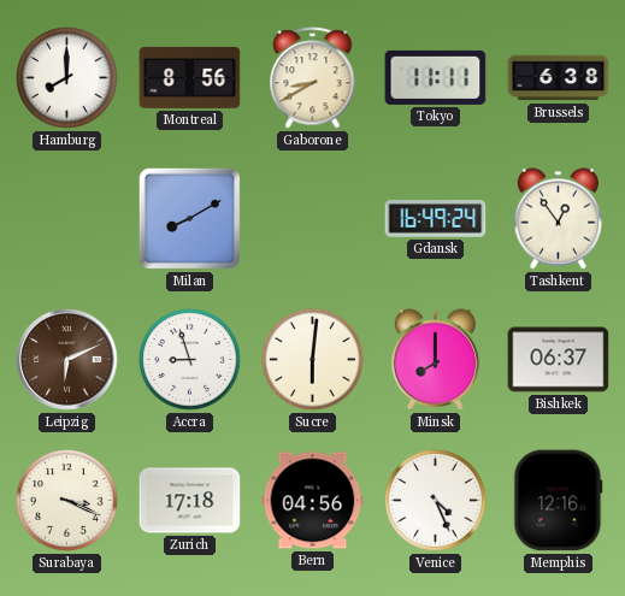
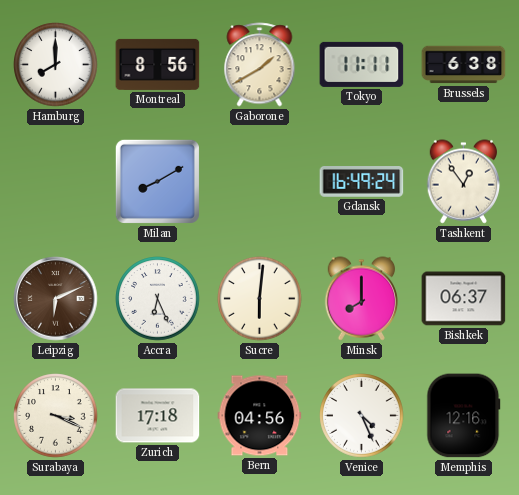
Gaborone: 8:40 -> 1:40 (260, 65)
Accra: 8:57 -> 6:26 (158, 299)
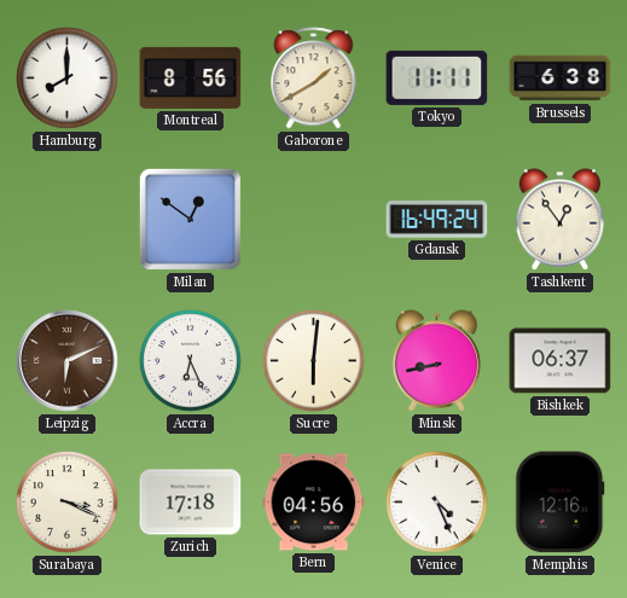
Milan: 8:10 -> 12:51 (190, 219)
Minsk: 8:00 -> 8:43 (437, 361)
